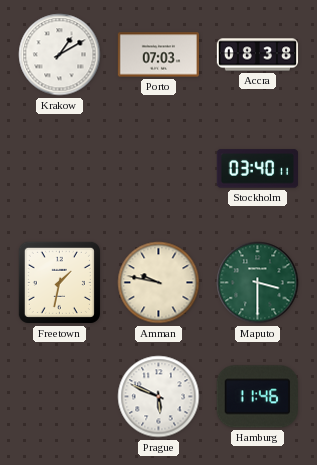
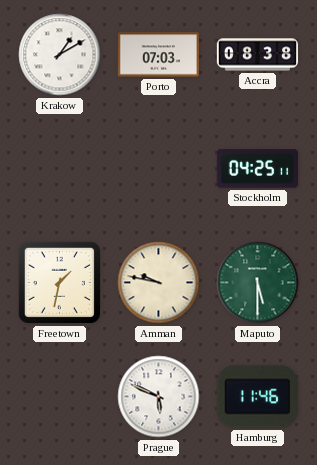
Stockholm: 03:40 -> 04:25 (257, 169)
Maputo: 3:30 -> 5:30 (258, 283)
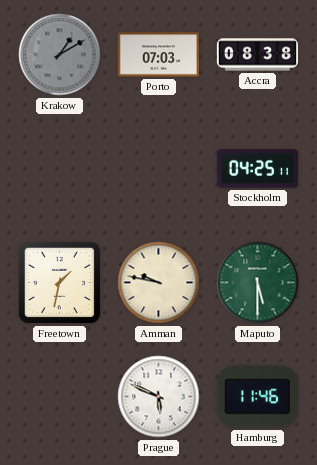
Krakow dial: white -> grey (60, 55)
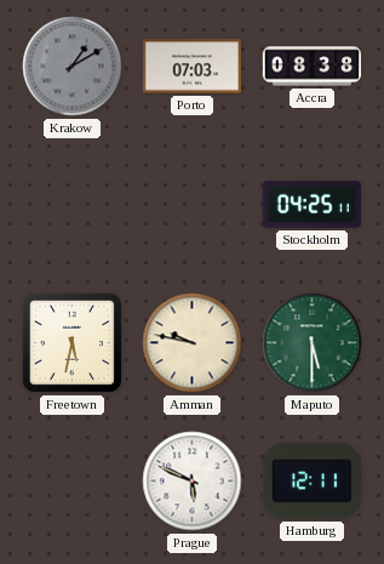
Freetown: 1:32 -> 5:32 (71, 342)
Hamburg: 11:46 -> 12:11 (311, 482)
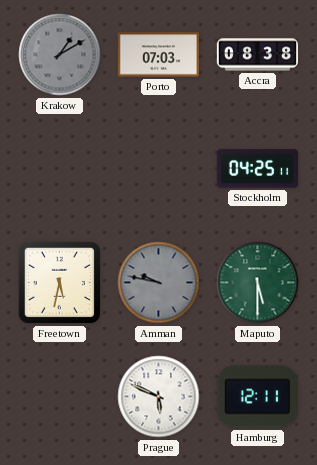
Amman dial: cream -> grey (159, 283)
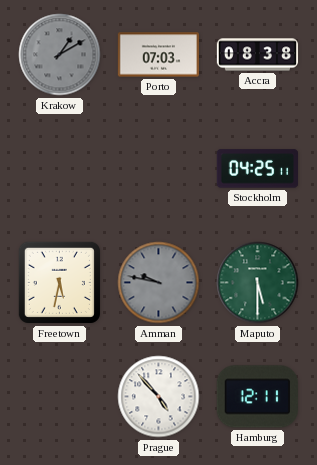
Prague: 5:49 -> 4:53 (159, 397)
